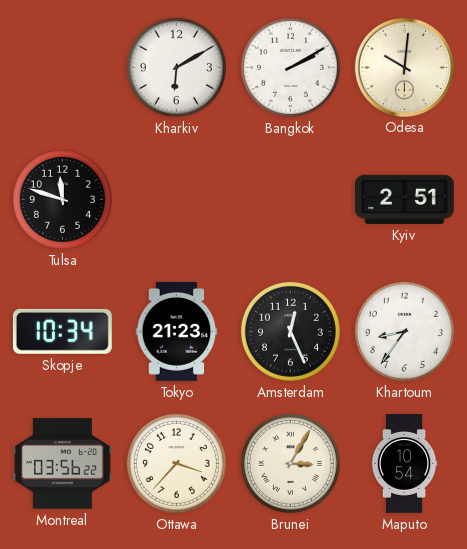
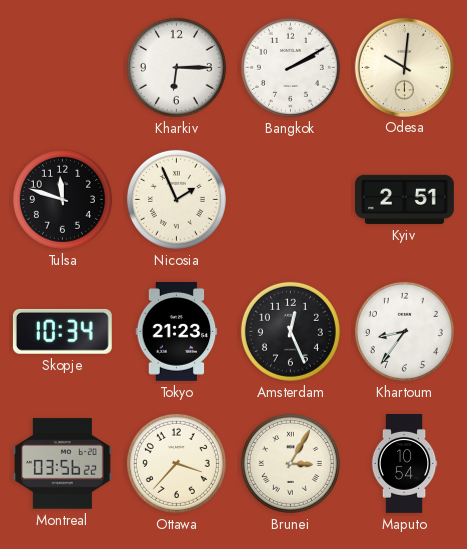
Kharkiv: 6:10 -> 6:15 (176, 67)
Nicosia: none -> 1:56 (176, 199)
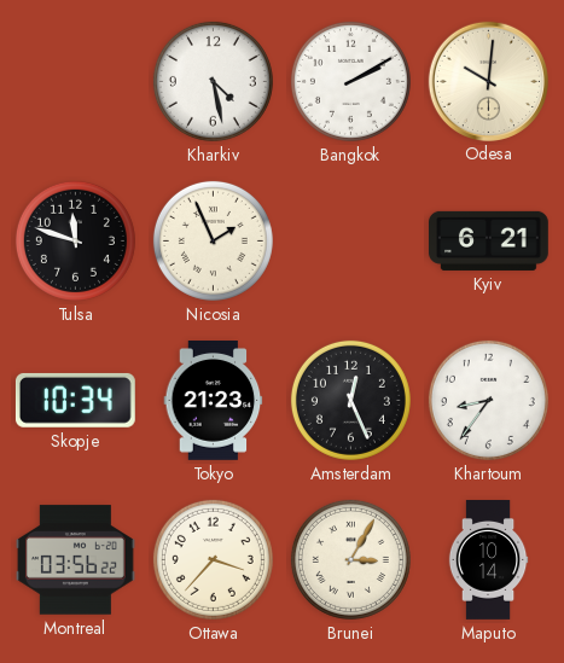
Kharkiv: 6:15 -> 4:28 (213, 81)
Kyiv: 2:51 -> 6:21 (489, 240)
Maputo: 10:54 -> 10:14 (488, 560)
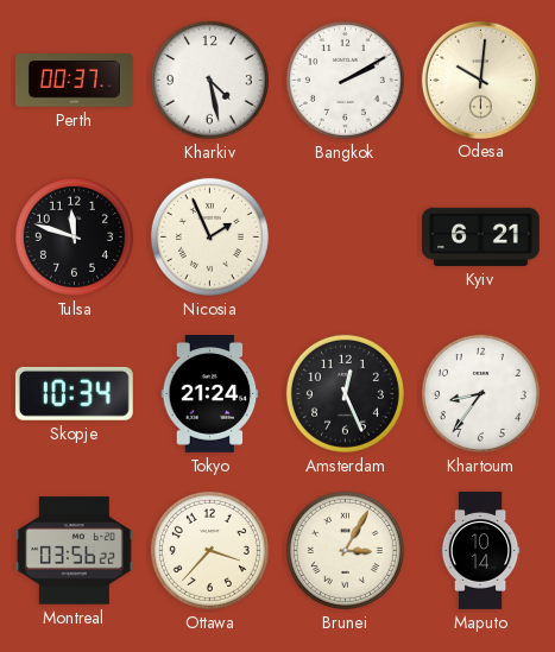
Perth: none -> 00:37 (75, 81)
Tokyo: 21:23 -> 21:24 (210, 394)
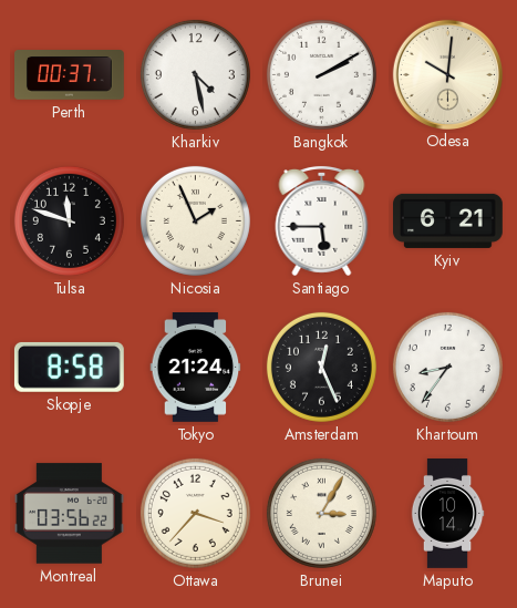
Santiago: none -> 5:45 (322, 220)
Skopje: 10:34 -> 8:58 (69, 367)
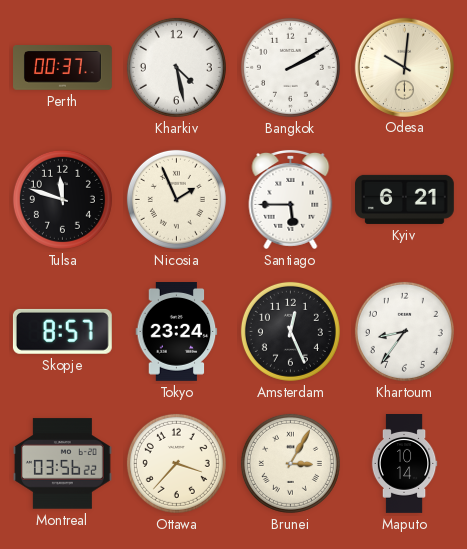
Skopje: 8:58 -> 8:57 (62, 331)
Tokyo: 21:24 -> 23:24 (177, 332)
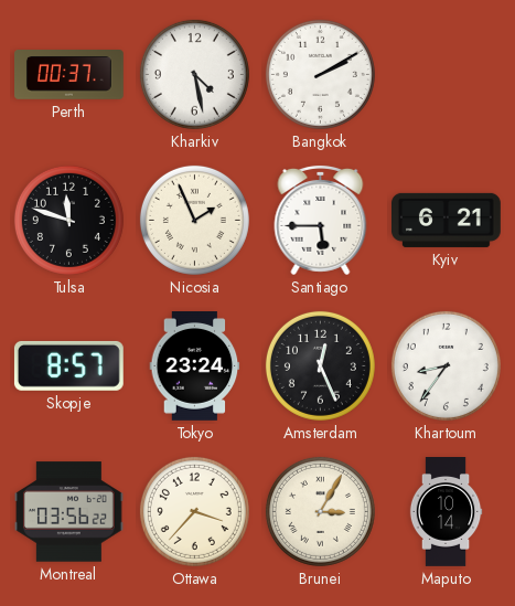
Odesa: 10:01 -> none (404, 67)
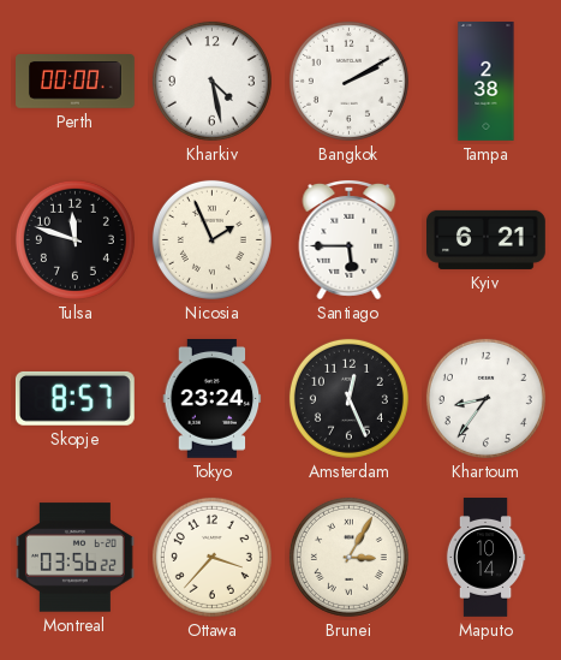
Perth: 00:37 -> 00:00 (76, 82)
Tampa: none -> 2:38 (487, 82)
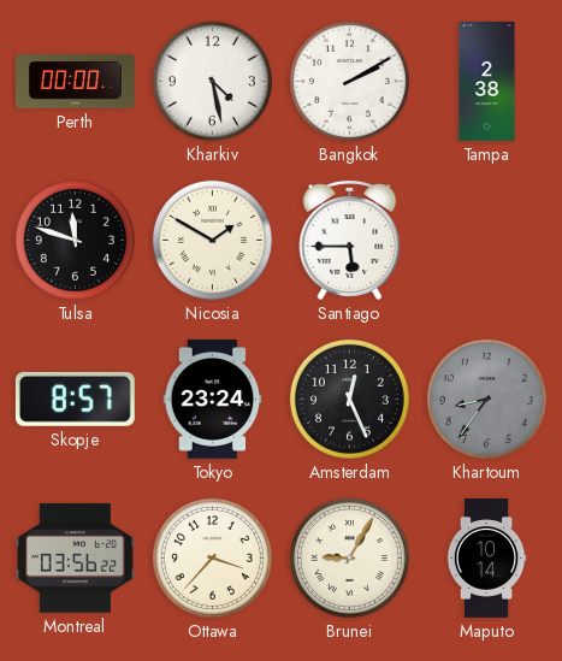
Nicosia: 1:56 -> 1:50 (212, 240)
Kyiv: 6:21 -> none (487, 239)
Khartoum dial: white -> grey (486, 399)
Brunei: 3:05 -> 9:05 (349, 557)
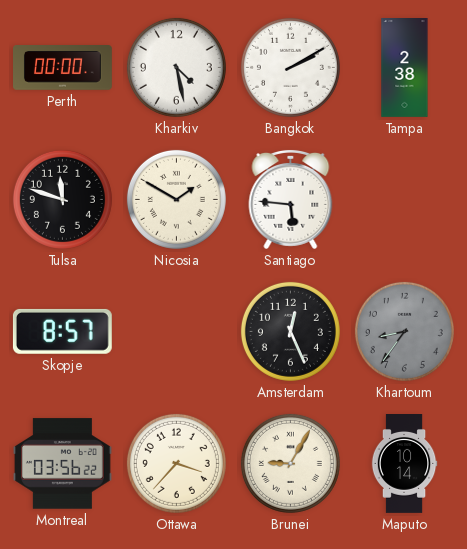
Santiago: 5:45 -> 5:46 (291, 199)
Tokyo: 23:24 -> none (213, 400)
